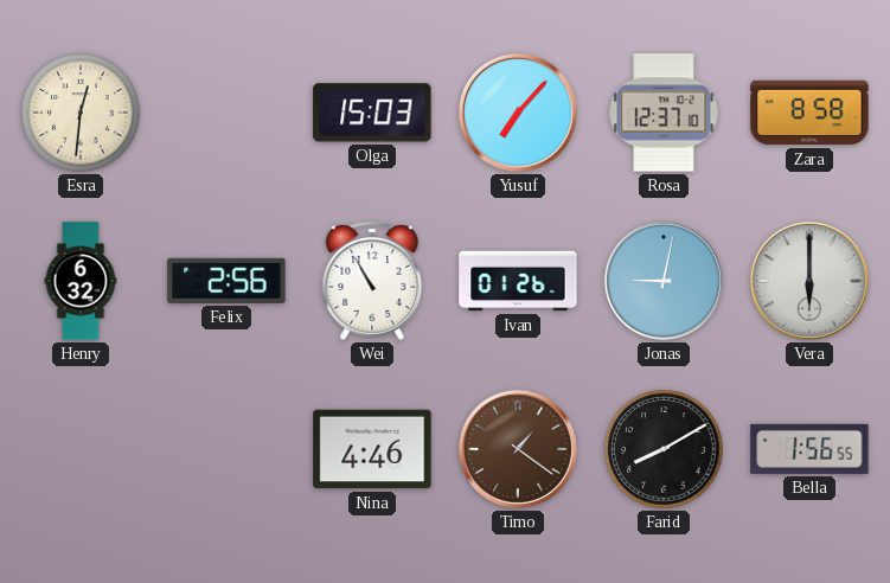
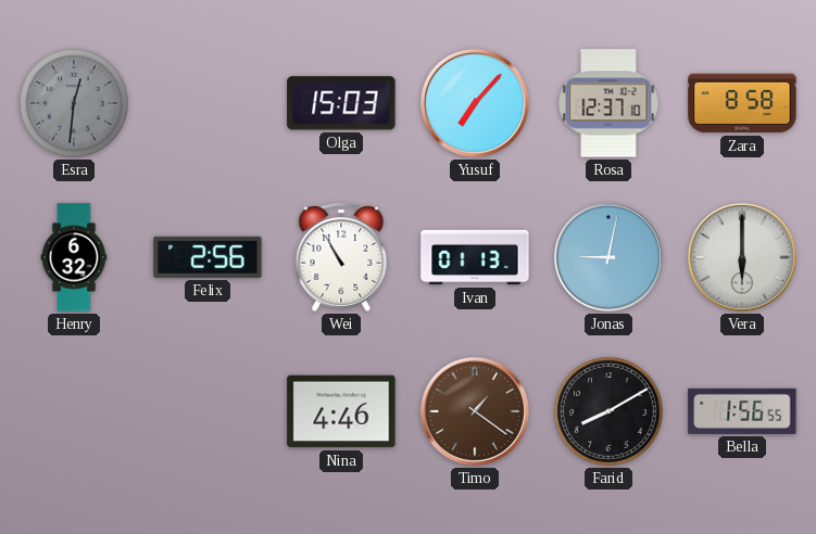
Esra dial: cream -> grey (74, 103)
Ivan: 01:26 -> 01:13 (475, 257)
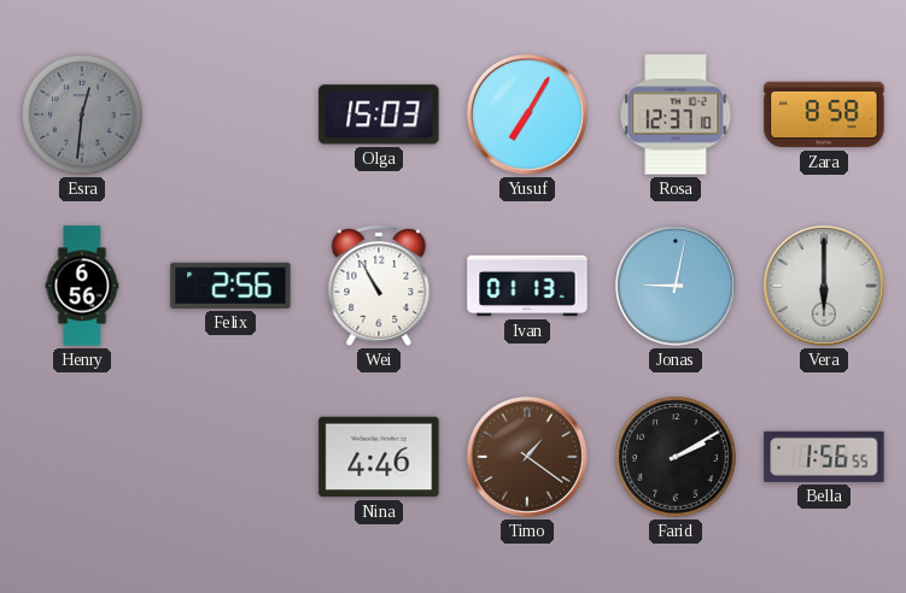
Yusuf: 7:07 -> 7:05 (527, 115)
Henry: 6:32 -> 6:56 (82, 286)
Farid: 8:10 -> 2:10 (676, 457)
